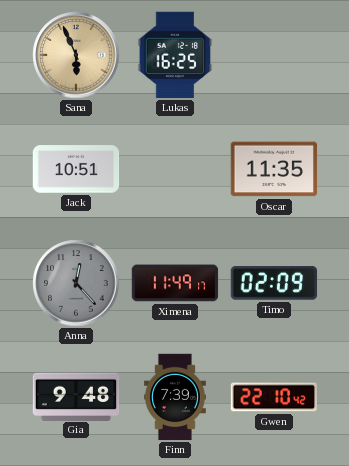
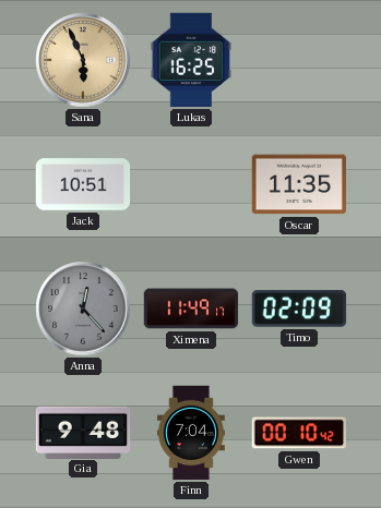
Finn: 7:39 -> 7:04 (191, 433)
Gwen: 22:10 -> 00:10 (299, 433)
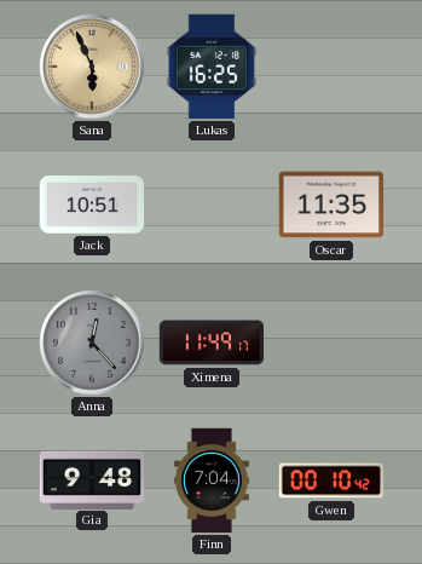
Timo: 02:09 -> none (299, 309)
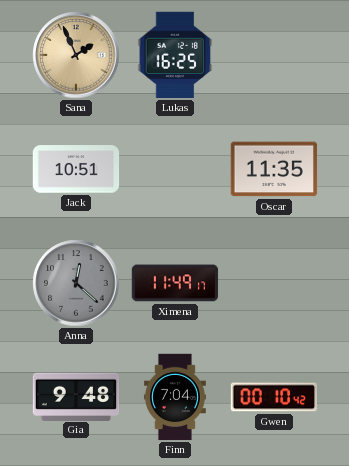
Sana: 5:56 -> 1:56 (76, 55)
Anna: 12:23 -> 12:22 (76, 283)
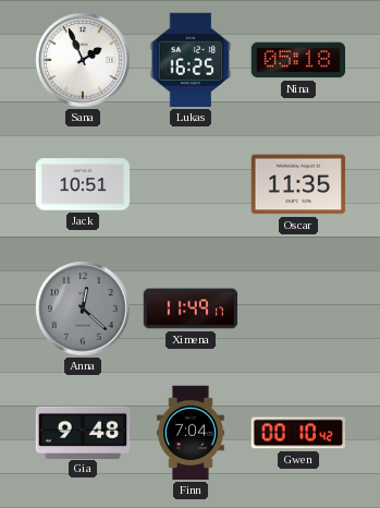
Sana dial: champagne -> white (83, 60)
Nina: none -> 05:18 (298, 60)
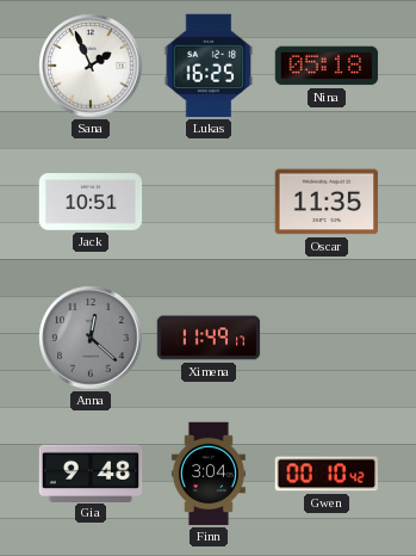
Finn: 7:04 -> 3:04 (209, 474)
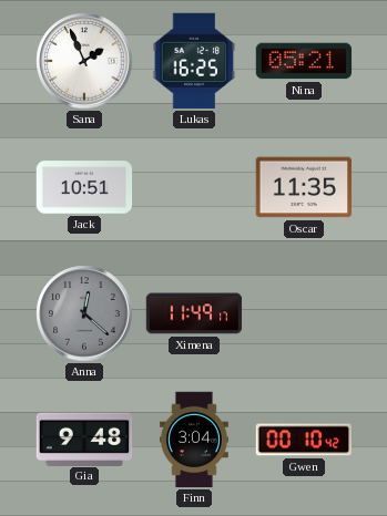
Nina: 05:18 -> 05:21 (304, 61)
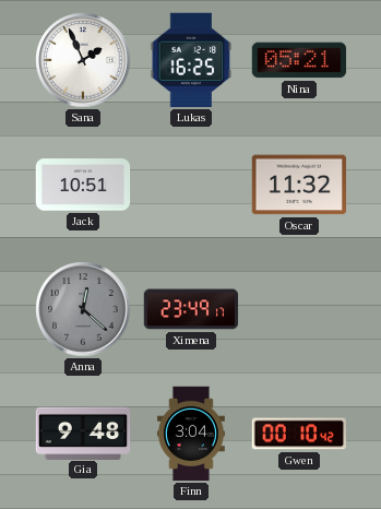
Oscar: 11:35 -> 11:32 (299, 185)
Ximena: 11:49 -> 23:49 (191, 309)
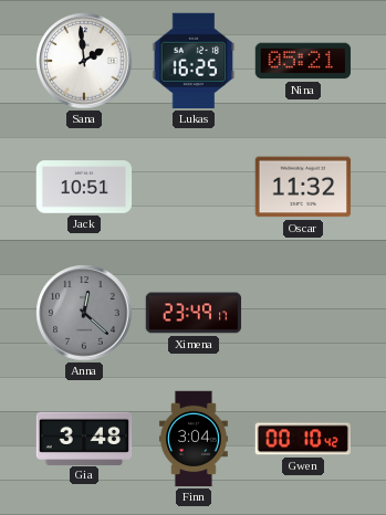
Sana: 1:56 -> 1:59 (84, 61)
Gia: 9:48 -> 3:48 (84, 438)
